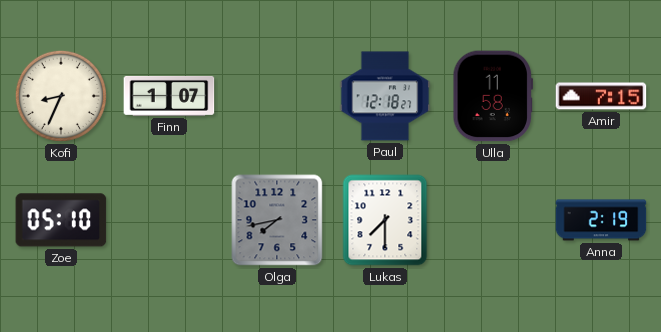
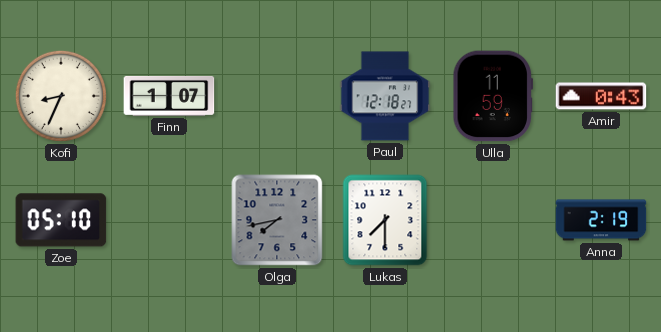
Ulla: 11:58 -> 11:59 (493, 96)
Amir: 7:15 -> 0:43 (601, 96)
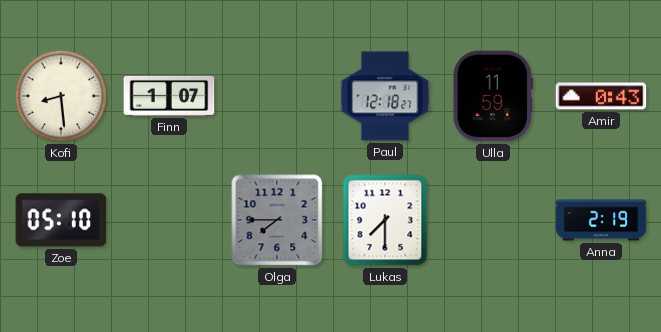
Kofi: 8:34 -> 8:29 (61, 96)
Olga: 7:43 -> 7:45 (277, 220)
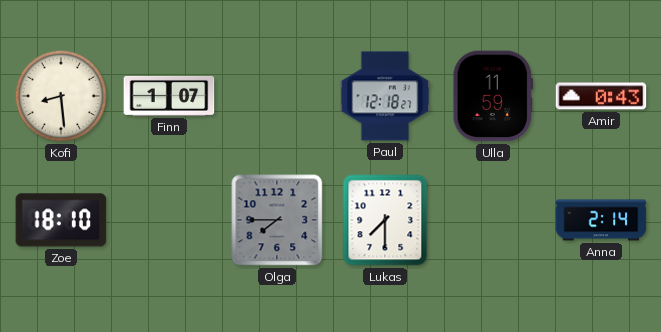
Zoe: 05:10 -> 18:10 (61, 220)
Anna: 2:19 -> 2:14 (601, 220)
